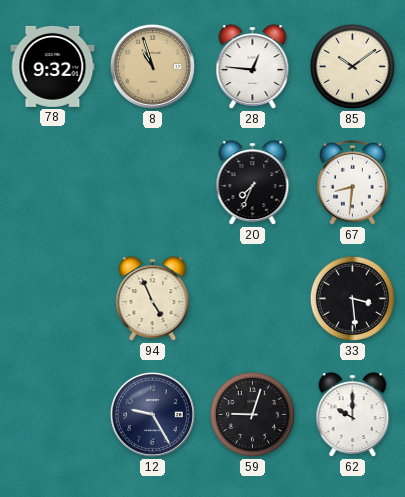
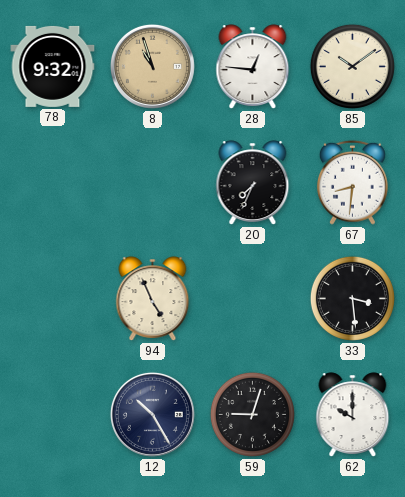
12: 9:25 -> 10:25 (152, 414)
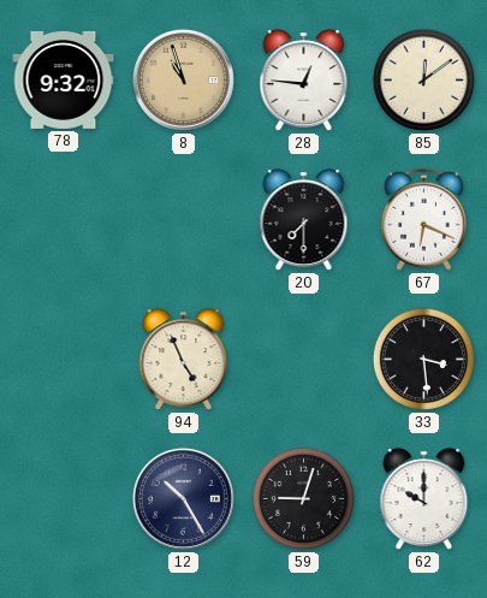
85: 10:09 -> 12:09 (423, 79)
20: 7:34 -> 7:30 (304, 220)
67: 8:31 -> 6:19 (423, 219)
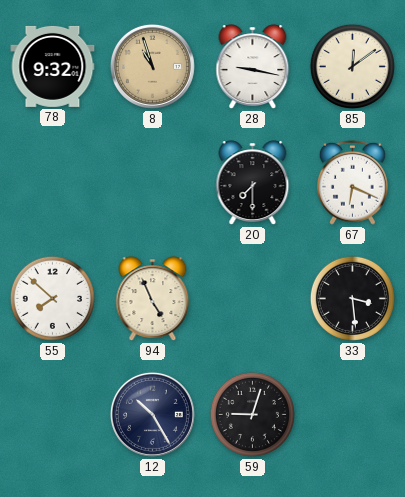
28: 12:46 -> 9:17 (253, 67)
55: none -> 7:52 (52, 298)
62: 10:00 -> none (424, 499)
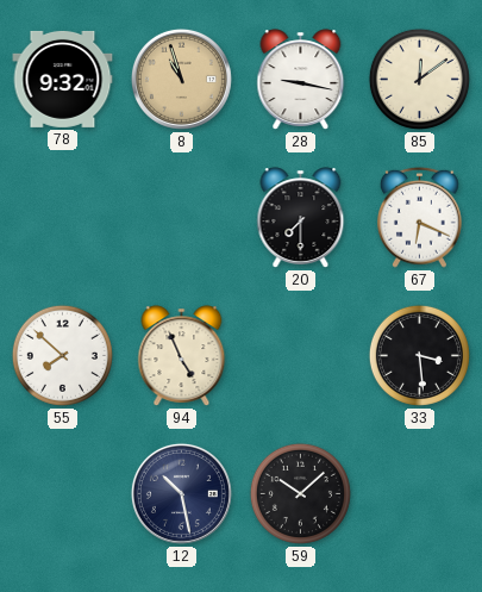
12: 10:25 -> 10:28 (181, 493)
59: 9:03 -> 10:08 (300, 493)
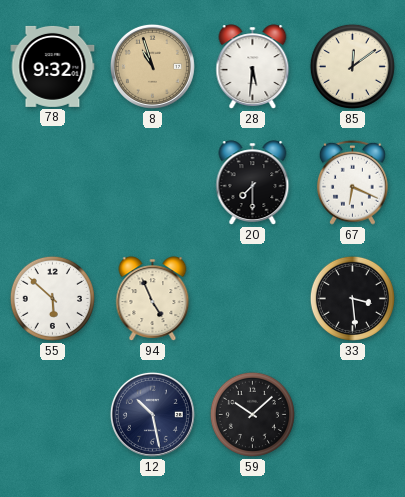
28: 9:17 -> 5:31 (253, 67)
55: 7:52 -> 5:52 (52, 298)
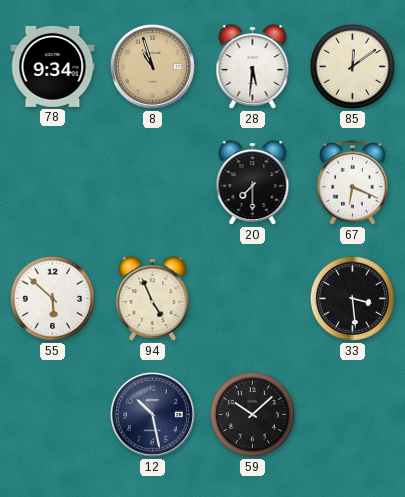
78: 9:32 -> 9:34 (53, 66)
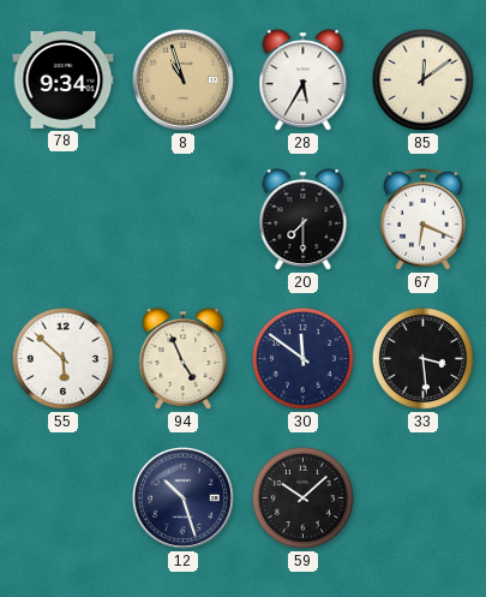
28: 5:31 -> 5:35 (304, 80)
30: none -> 11:51 (302, 358)
12: 10:28 -> 10:27 (182, 497)
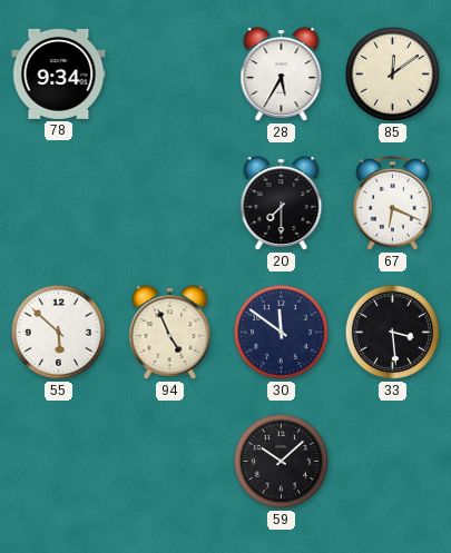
8: 10:57 -> none (182, 79)
12: 10:27 -> none (182, 497)
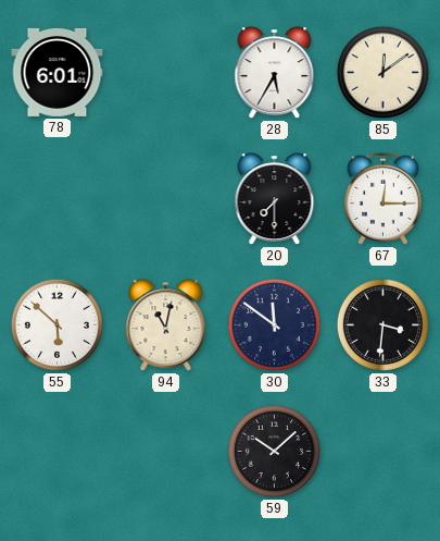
78: 9:34 -> 6:01 (58, 72)
67: 6:19 -> 12:15 (382, 198)
94: 4:56 -> 11:02 (166, 325)
33: 3:29 -> 3:31 (382, 324)
